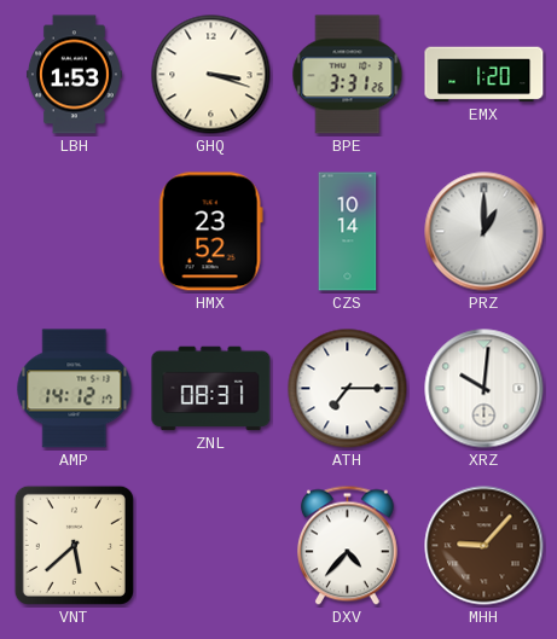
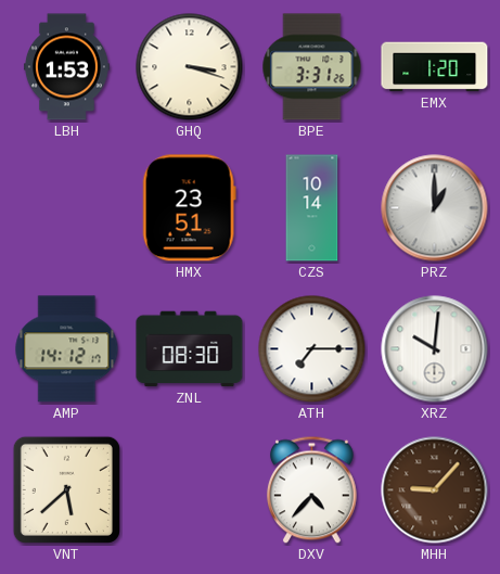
HMX: 23:52 -> 23:51 (189, 208)
ZNL: 08:31 -> 08:30 (190, 349)
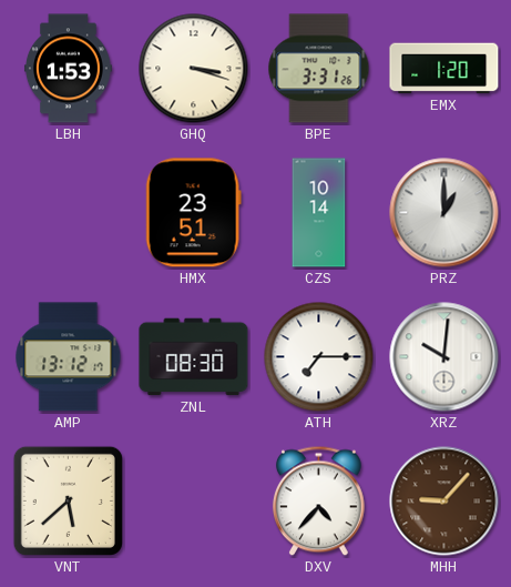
AMP: 14:12 -> 13:12 (69, 357)
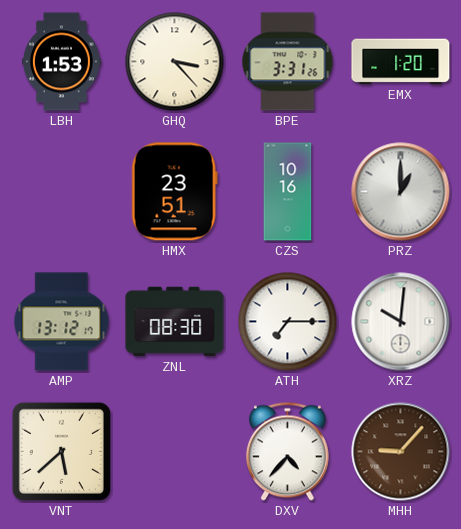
GHQ: 3:18 -> 3:23 (175, 62)
CZS: 10:14 -> 10:16 (288, 192)
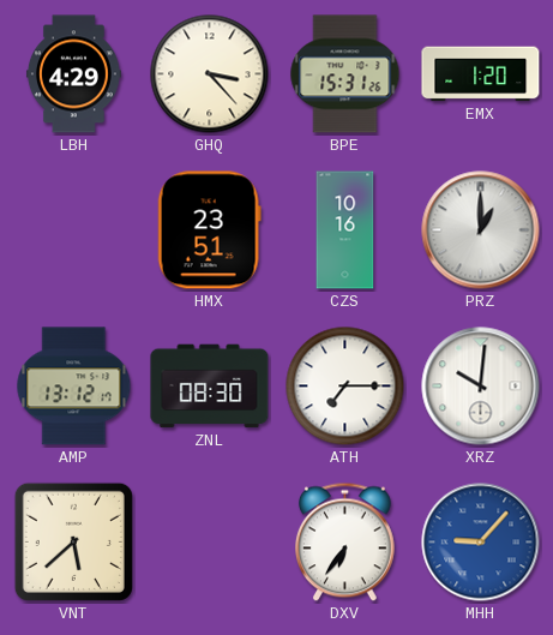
LBH: 1:53 -> 4:29 (73, 74)
BPE: 3:31 -> 15:31 (345, 74)
DXV: 4:37 -> 6:36 (344, 543)
MHH dial: brown -> blue (481, 543)
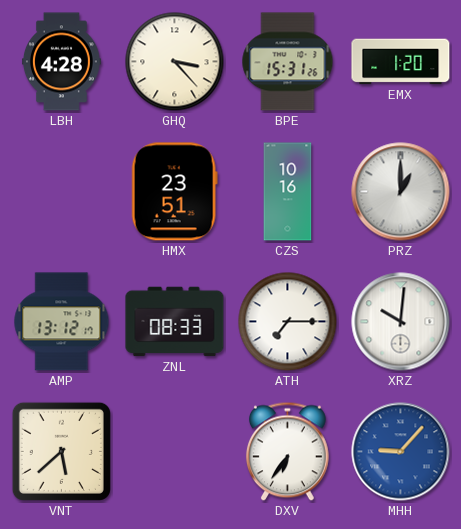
LBH: 4:29 -> 4:28 (61, 62)
ZNL: 08:30 -> 08:33 (175, 322)
